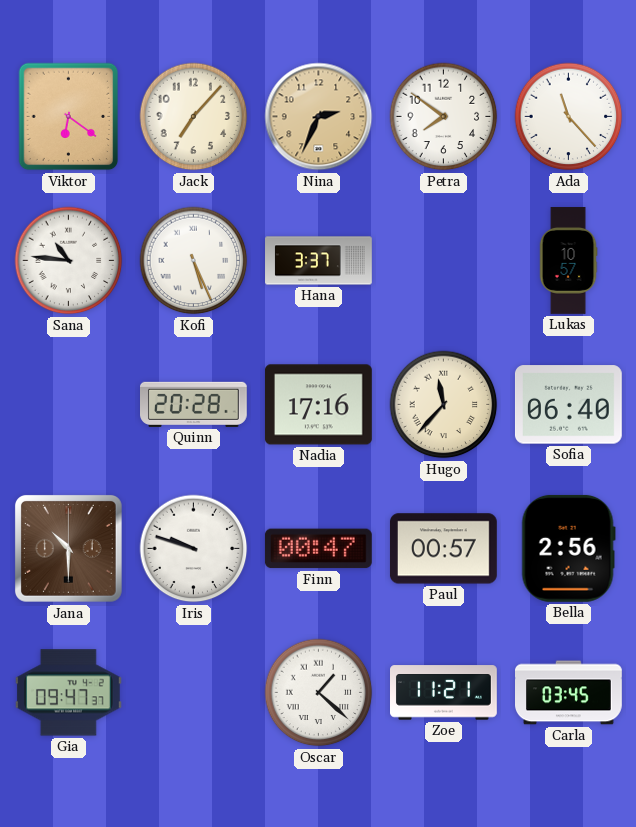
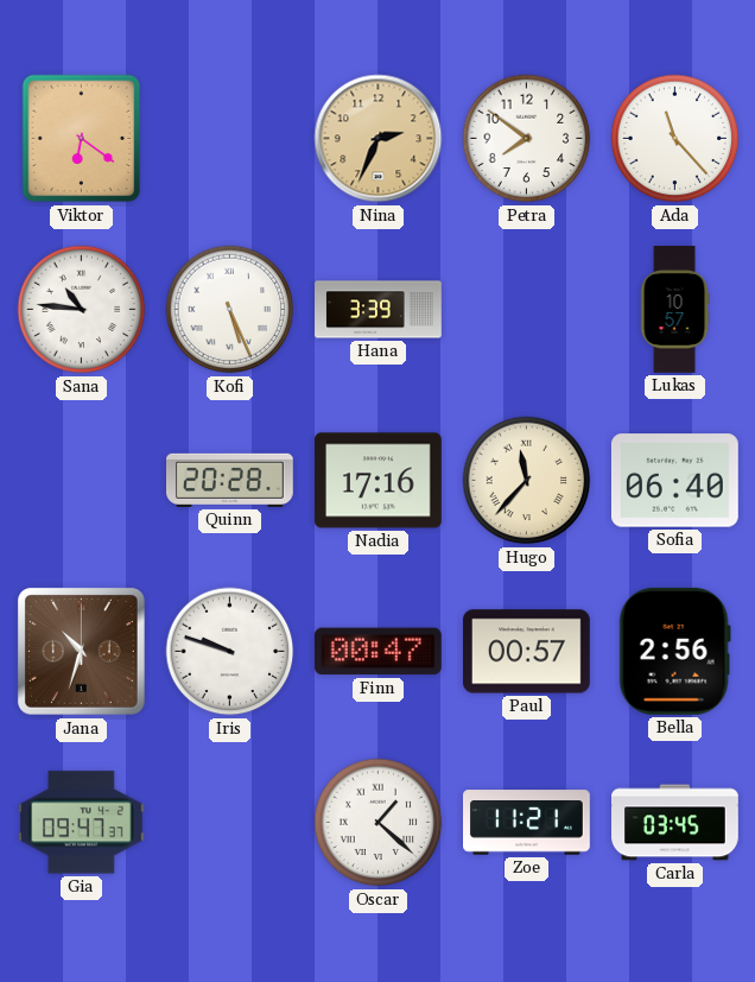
Jack: 7:07 -> none (194, 117)
Hana: 3:37 -> 3:39 (379, 310)
Jana: 10:30 -> 10:33 (82, 652)
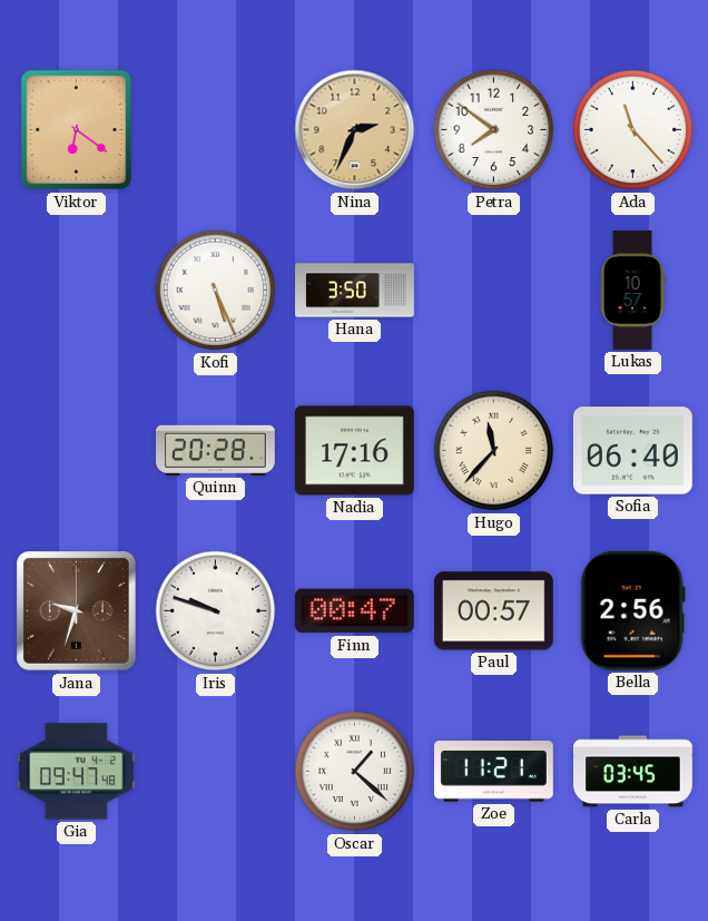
Sana: 10:46 -> none (82, 310)
Hana: 3:39 -> 3:50 (355, 291)
Jana: 10:33 -> 9:33 (77, 611)
Gia: 09:47:37 -> 09:47:48 (76, 772)
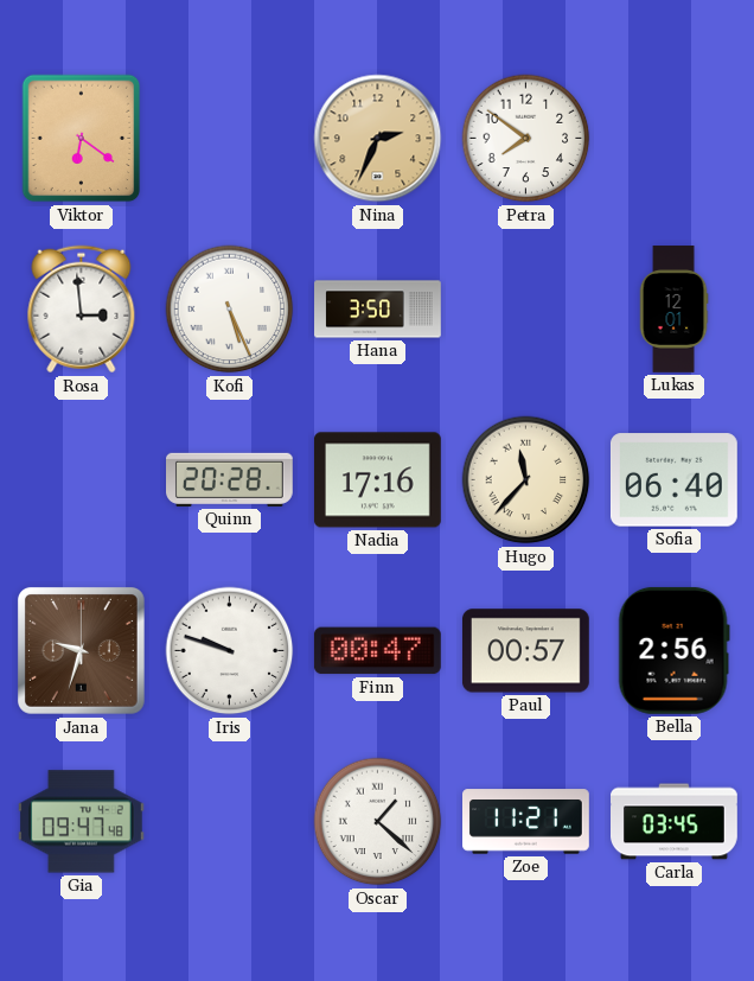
Ada: 11:23 -> none (633, 130)
Rosa: none -> 2:59 (82, 310)
Lukas: 10:57 -> 12:01 (673, 310)
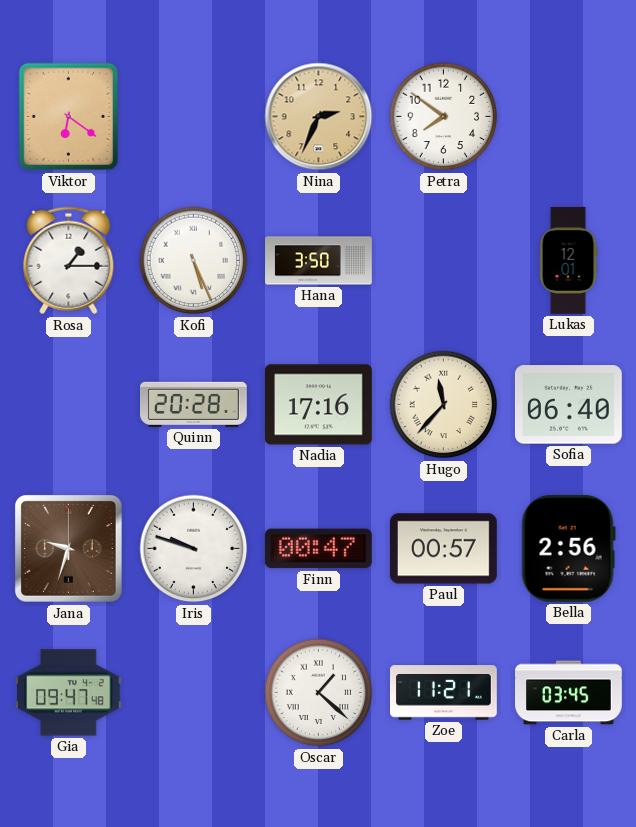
Rosa: 2:59 -> 1:15 (69, 261)
